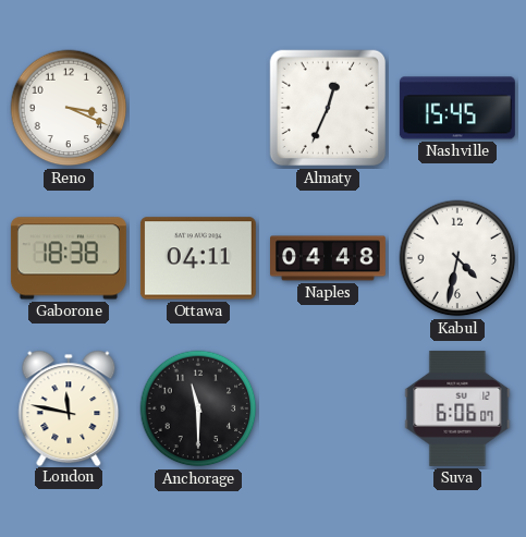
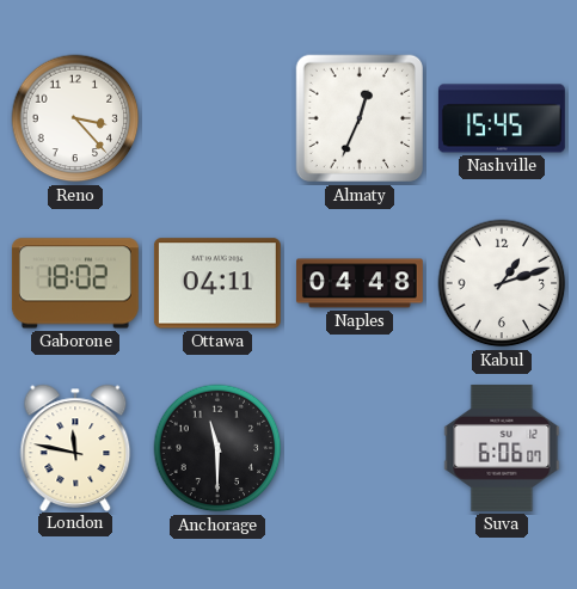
Reno: 3:19 -> 3:23 (75, 118)
Gaborone: 18:38 -> 18:02 (75, 283)
Kabul: 4:32 -> 1:12 (502, 283)
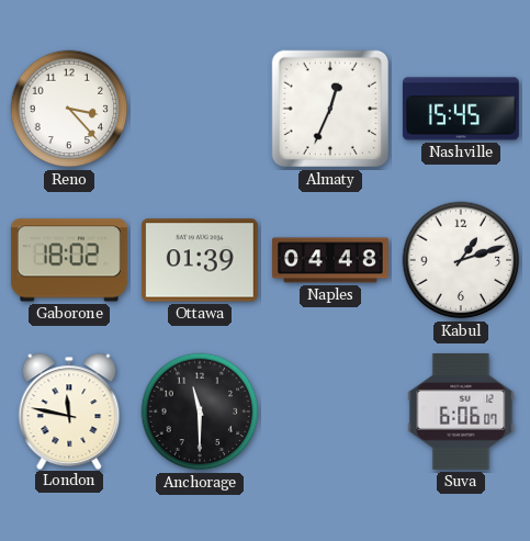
Ottawa: 04:11 -> 01:39 (200, 260)
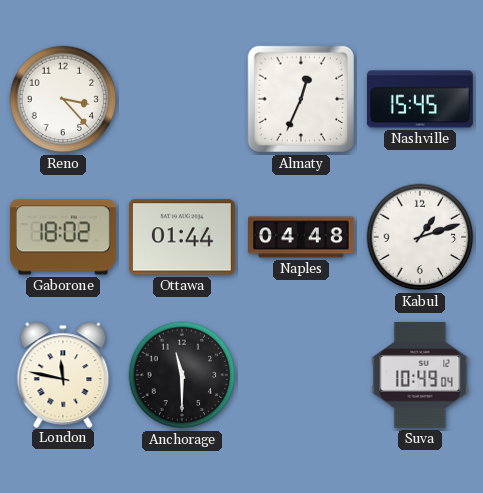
Ottawa: 01:39 -> 01:44 (182, 237)
Suva: 6:06 -> 10:49 (420, 375)
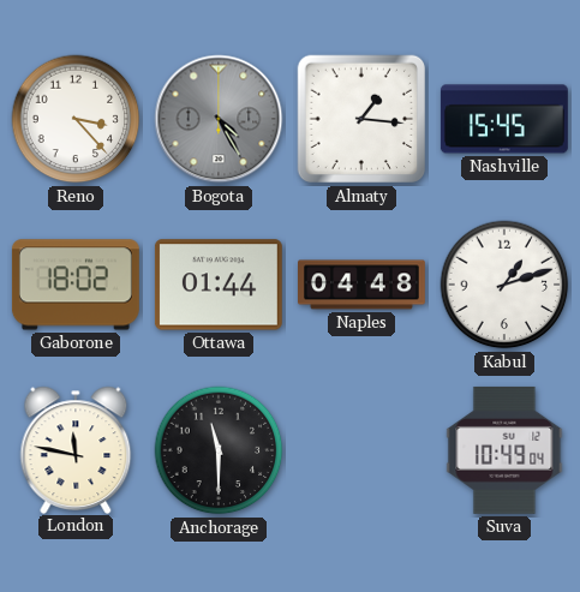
Bogota: none -> 4:25 (219, 119)
Almaty: 12:34 -> 1:16 (361, 119)
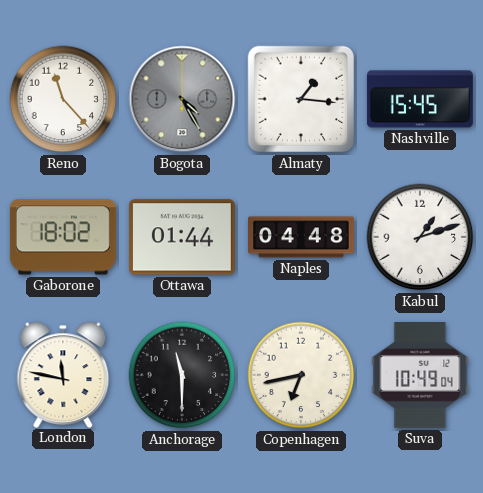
Reno: 3:23 -> 11:23 (63, 99)
Copenhagen: none -> 6:43 (301, 375)
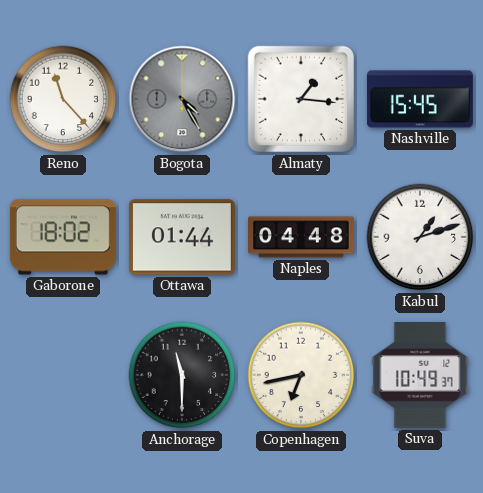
London: 11:47 -> none (63, 374)
Suva: 10:49:04 -> 10:49:37 (420, 375)
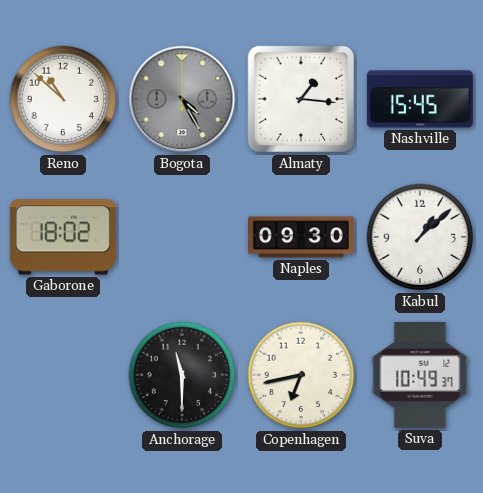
Reno: 11:23 -> 10:52 (63, 99)
Ottawa: 01:44 -> none (182, 237)
Naples: 04:48 -> 09:30 (302, 237)
Kabul: 1:12 -> 1:08 (420, 237)
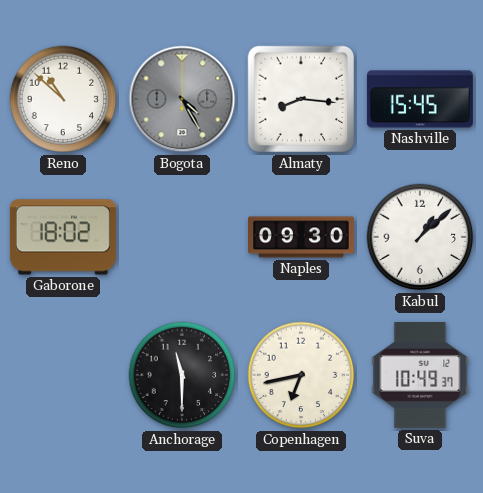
Almaty: 1:16 -> 8:16 (301, 99)
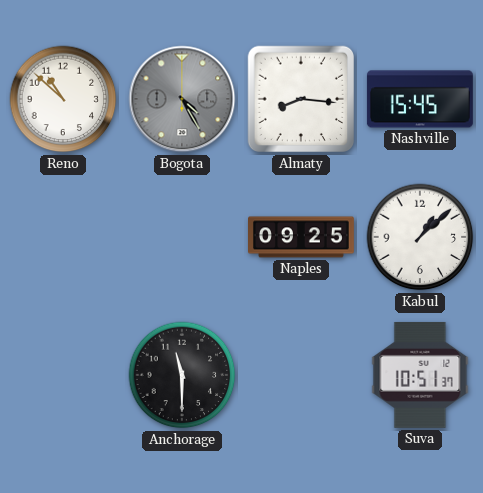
Gaborone: 18:02 -> none (63, 237)
Naples: 09:30 -> 09:25 (302, 237)
Copenhagen: 6:43 -> none (301, 375)
Suva: 10:49 -> 10:51 (420, 375)
